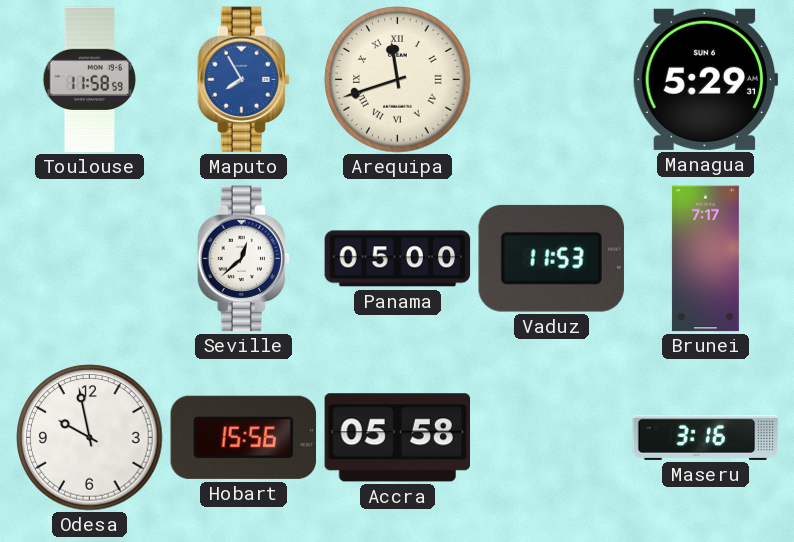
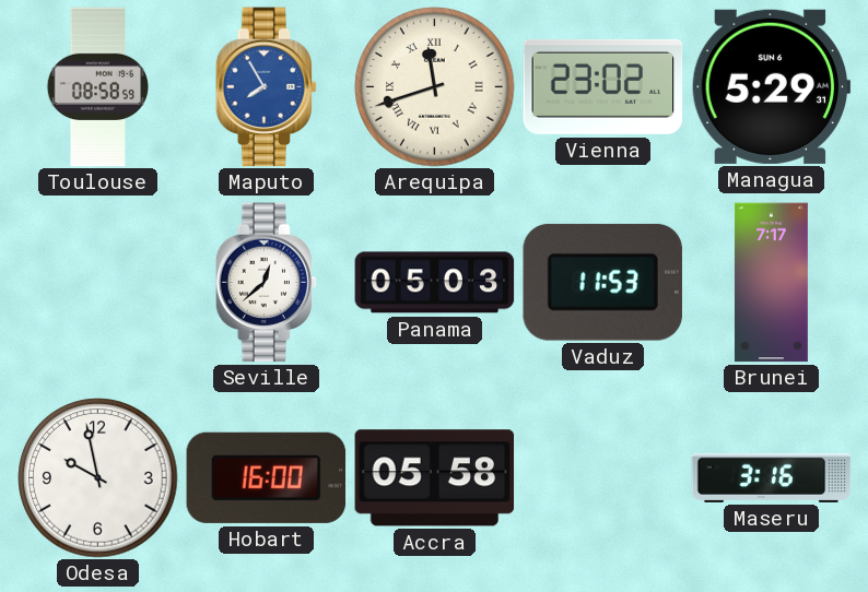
Toulouse: 11:58 -> 08:58 (98, 87)
Vienna: none -> 23:02 (603, 86)
Panama: 05:00 -> 05:03 (435, 283)
Hobart: 15:56 -> 16:00 (267, 477)
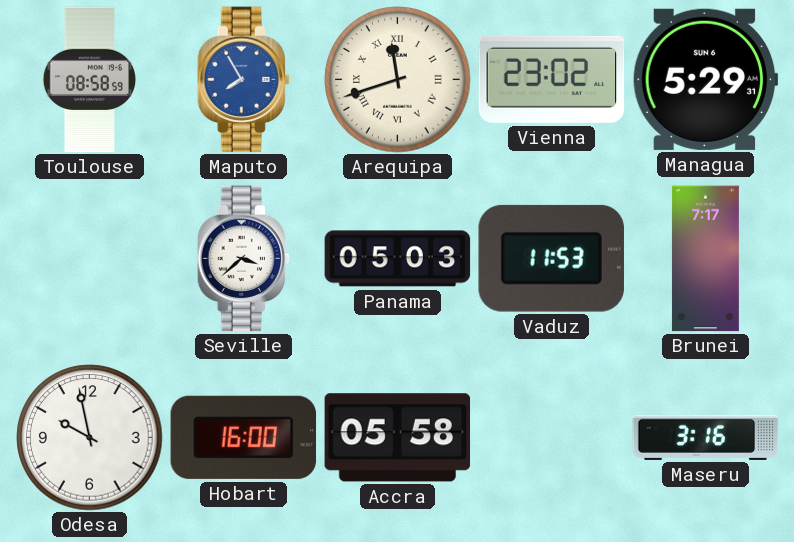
Seville: 12:38 -> 3:38 (244, 259)
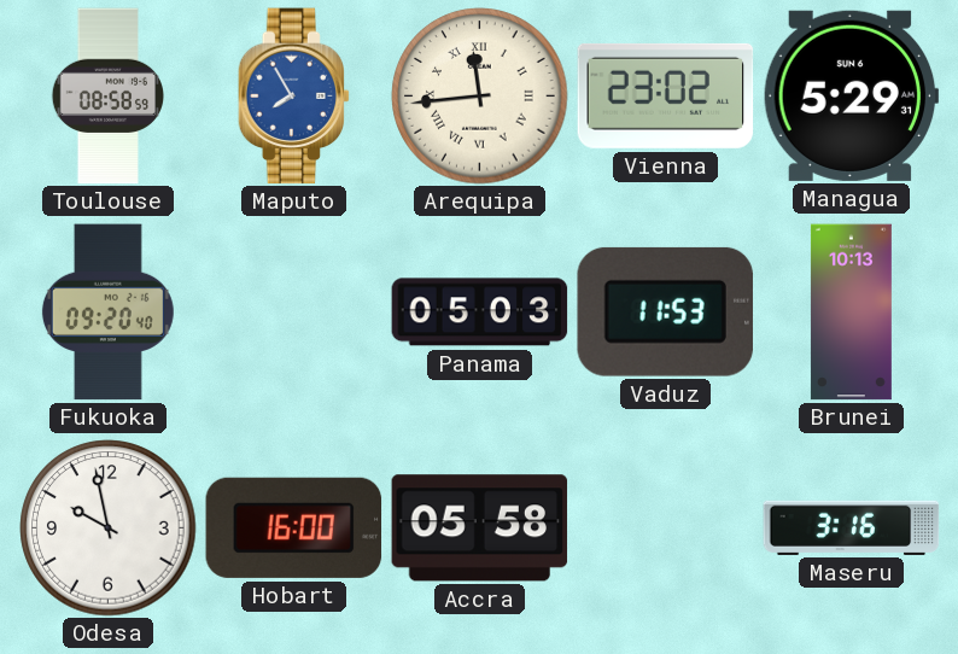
Arequipa: 11:42 -> 11:44 (480, 97)
Fukuoka: none -> 09:20 (107, 313)
Seville: 3:38 -> none (244, 259)
Brunei: 7:17 -> 10:13 (851, 313)
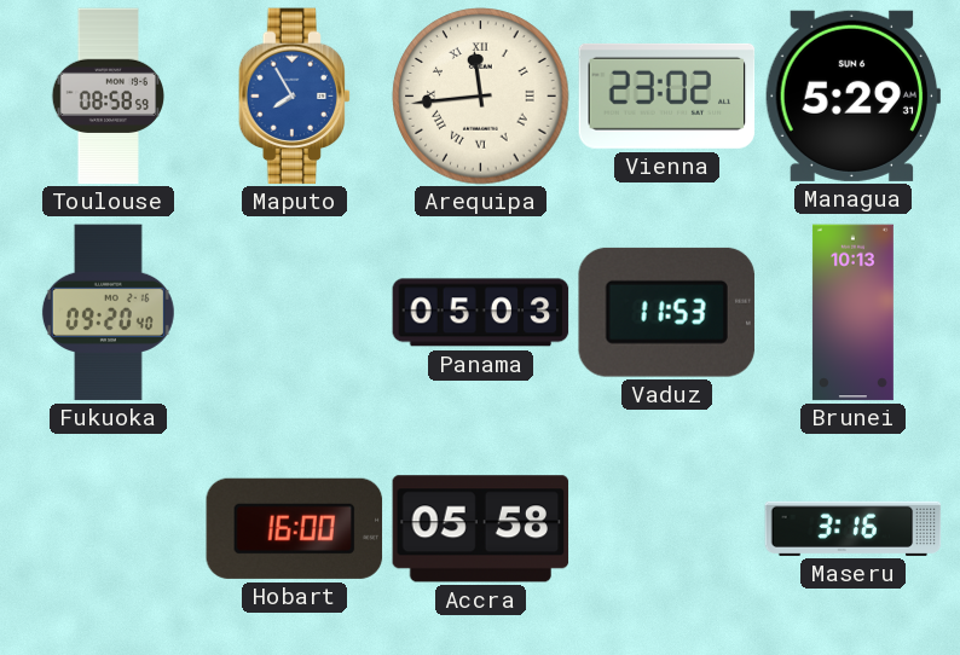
Odesa: 9:58 -> none (109, 529)
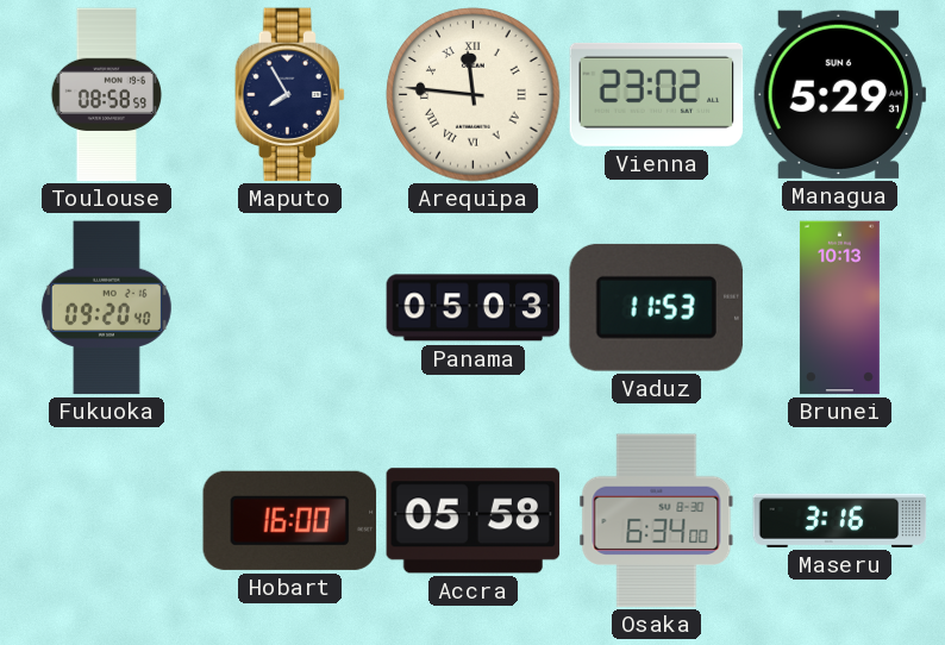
Maputo dial: blue -> navy (290, 95)
Arequipa: 11:44 -> 11:46 (474, 95)
Osaka: none -> 6:34 (657, 521)
